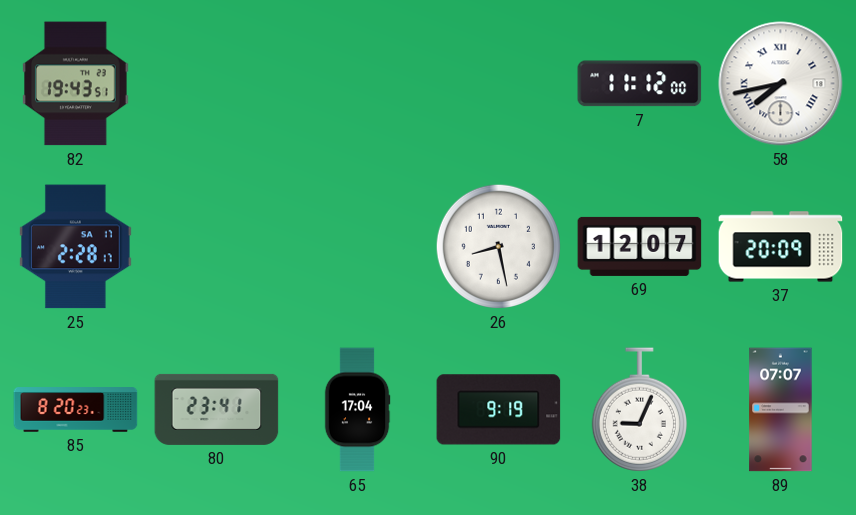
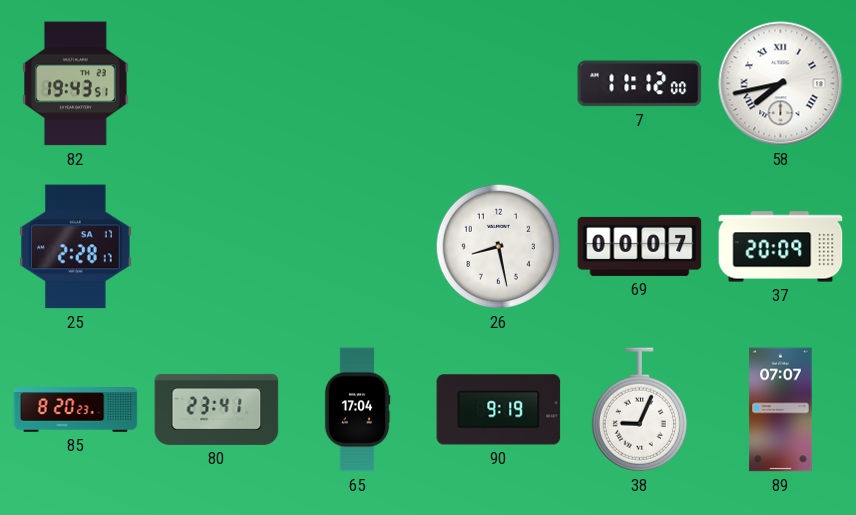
69: 12:07 -> 00:07 (640, 246)
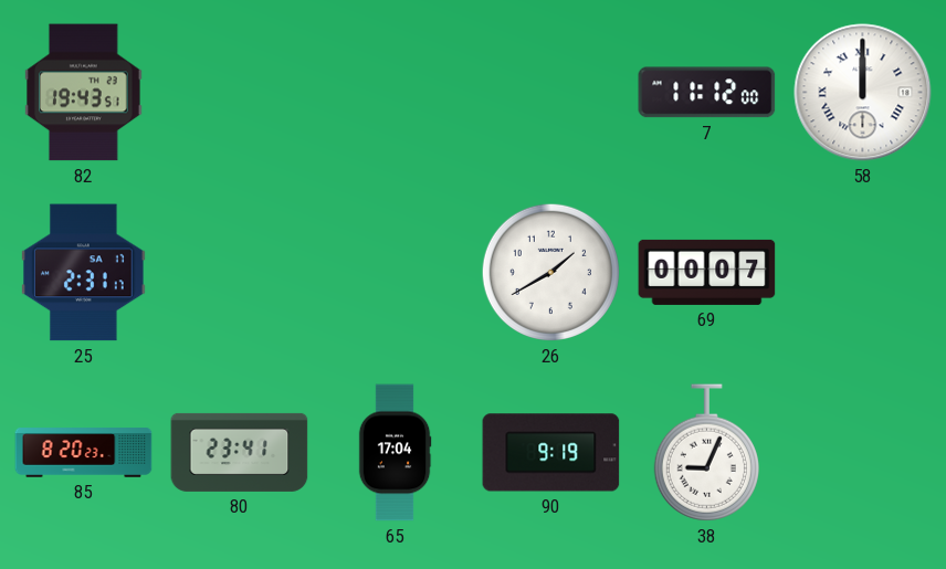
58: 7:43 -> 12:00 (863, 93)
25: 2:28 -> 2:31 (84, 273)
26: 8:28 -> 1:40 (550, 272)
37: 20:09 -> none (781, 247)
89: 07:07 -> none (781, 410)
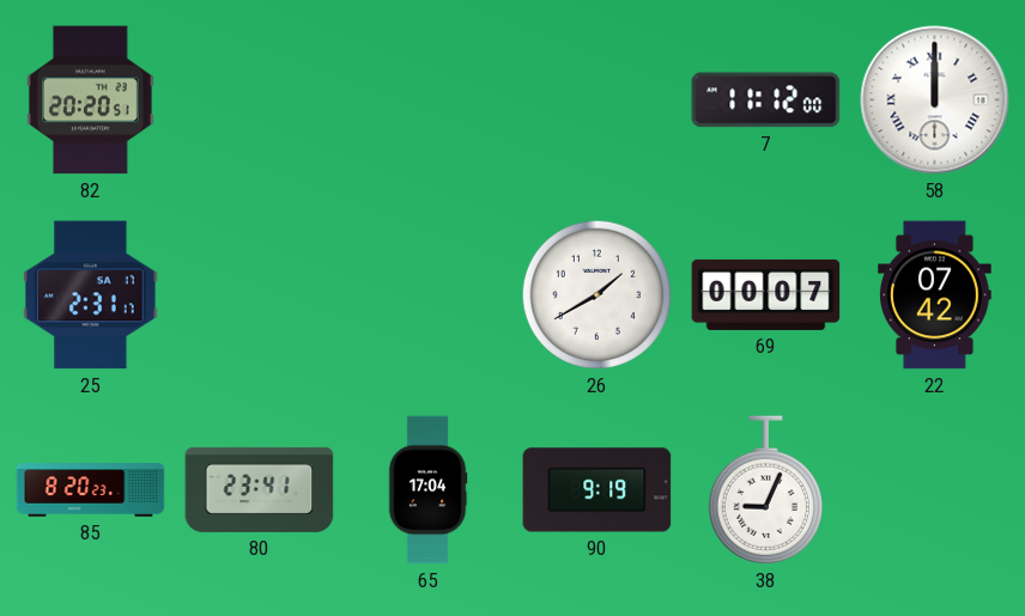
82: 19:43 -> 20:20 (91, 100)
22: none -> 07:42 (935, 295)
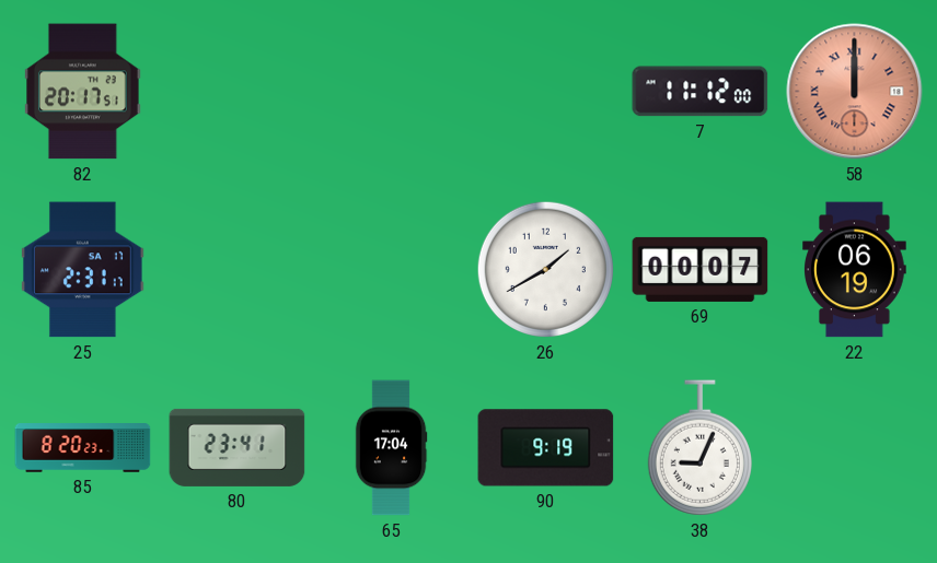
82: 20:20 -> 20:17 (83, 92)
58 dial: white -> salmon (855, 92)
22: 07:42 -> 06:19 (855, 270)
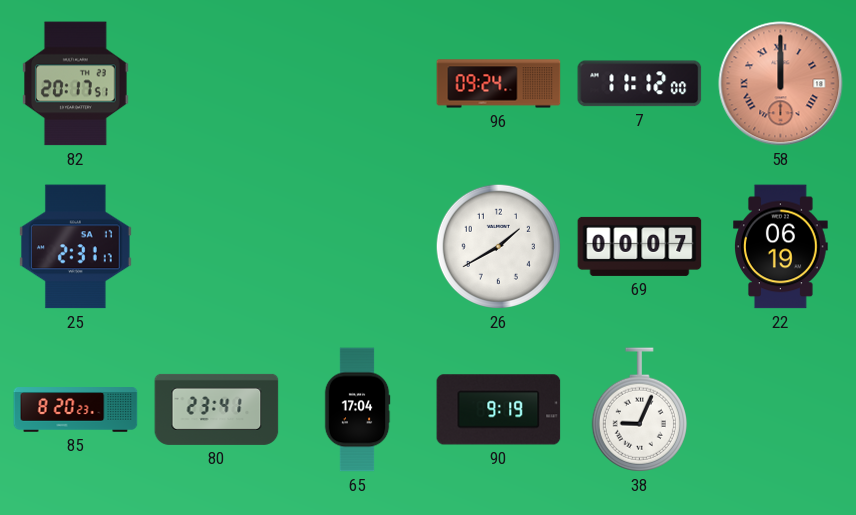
96: none -> 09:24 (499, 84)
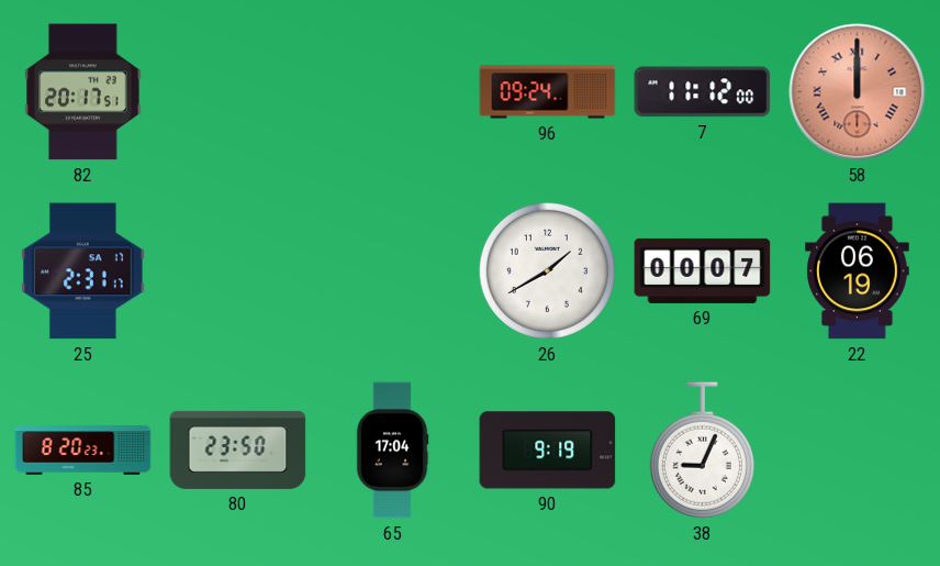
80: 23:41 -> 23:50 (238, 450)
